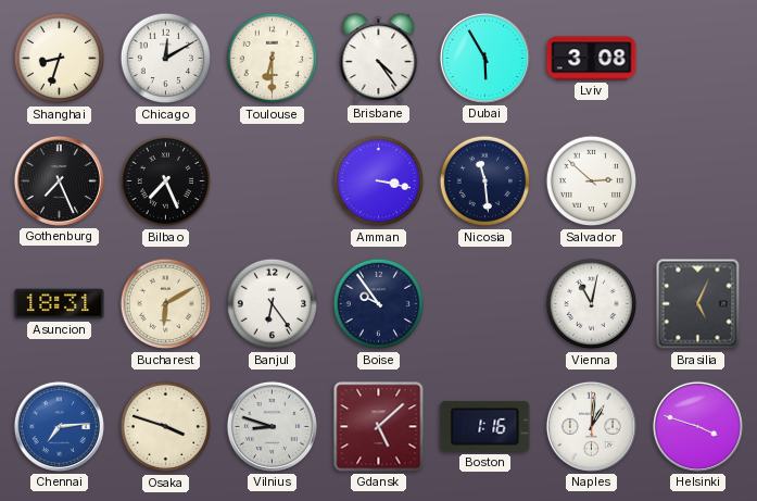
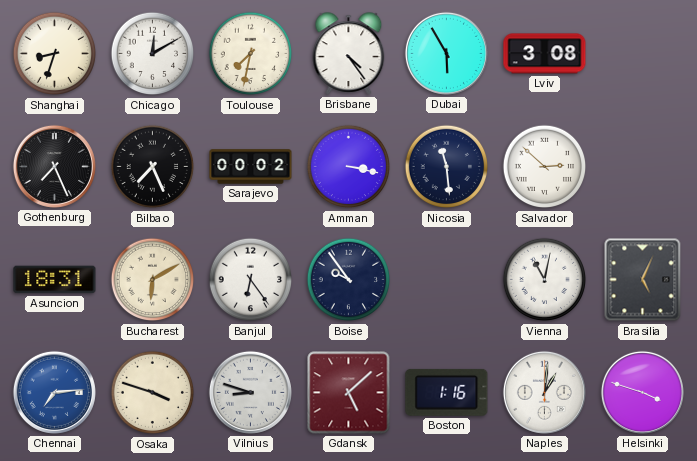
Toulouse: 6:30 -> 7:32 (251, 54)
Sarajevo: none -> 00:02 (251, 167)
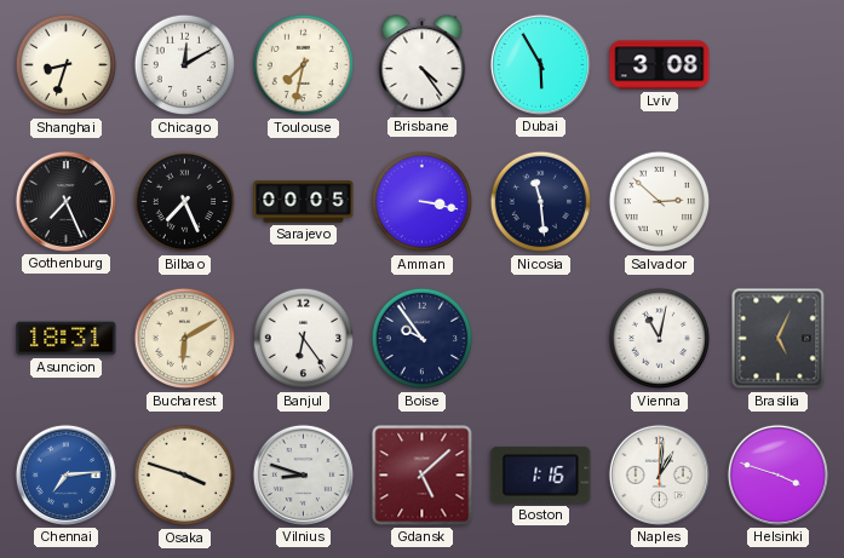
Sarajevo: 00:02 -> 00:05 (304, 202)
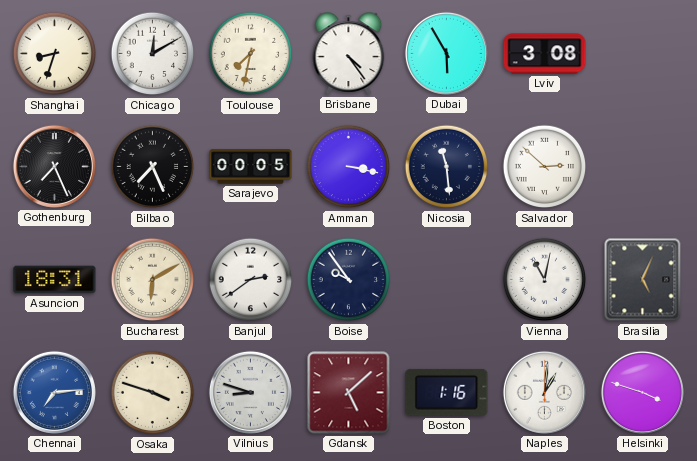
Banjul: 6:24 -> 2:39 (251, 280)
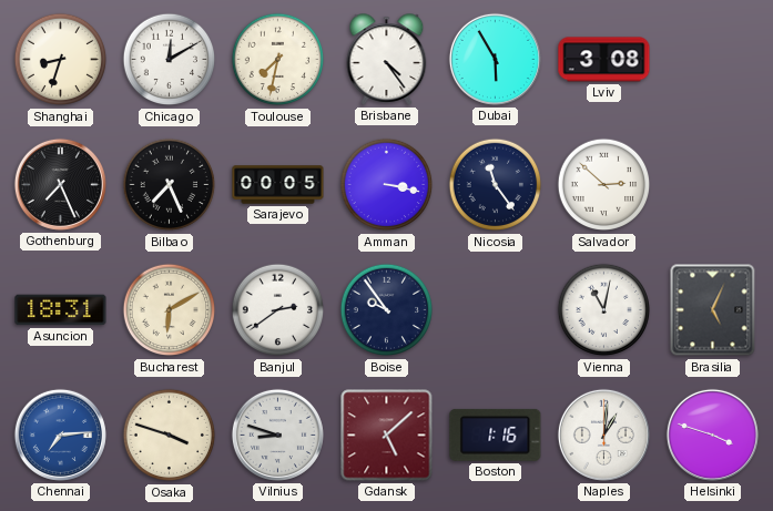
Nicosia: 11:29 -> 11:24 (496, 185)
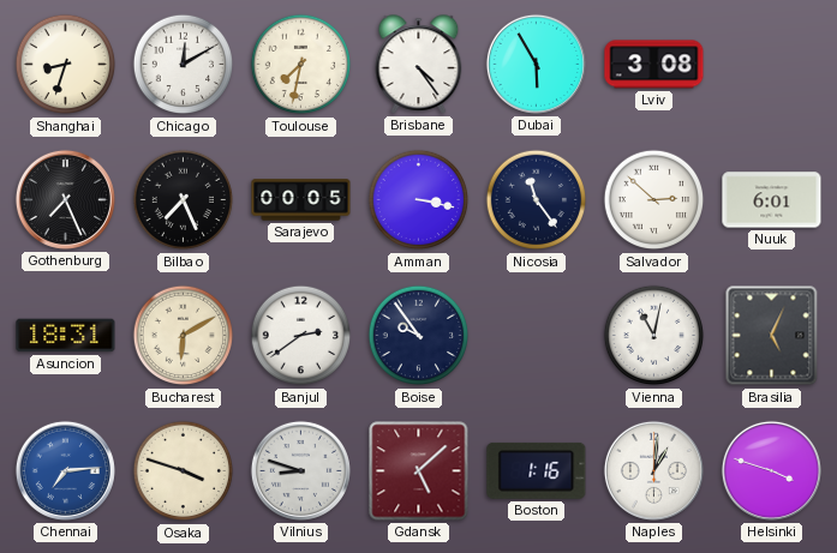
Nuuk: none -> 6:01 (772, 200)
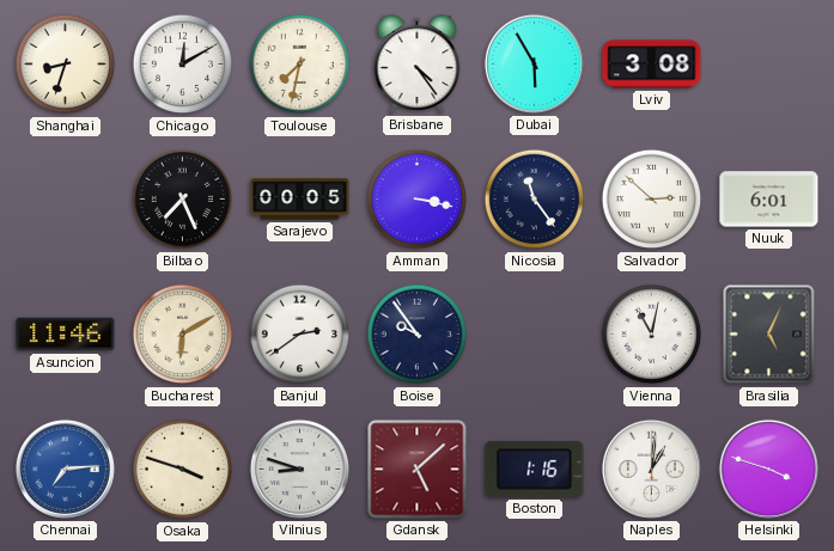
Gothenburg: 7:26 -> none (65, 199)
Asuncion: 18:31 -> 11:46 (66, 335)
